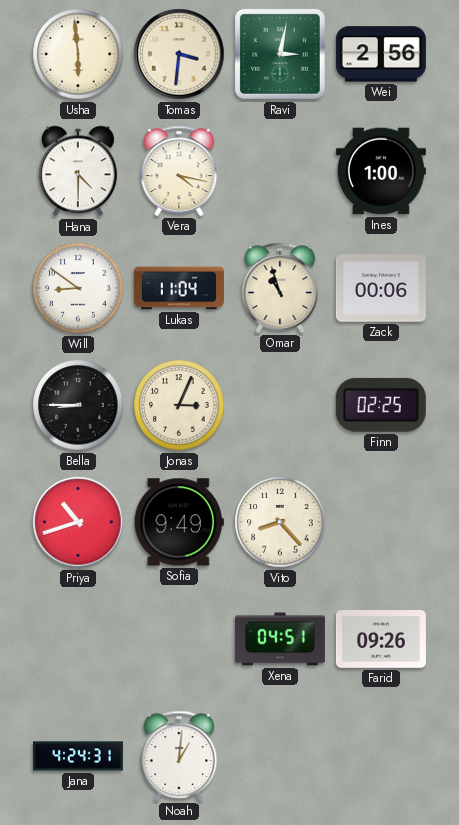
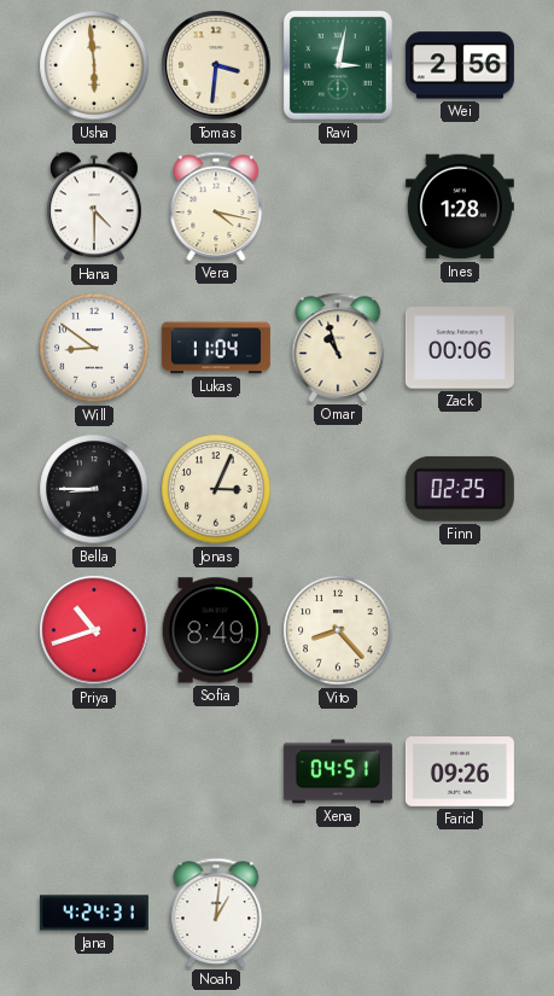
Ines: 1:00 -> 1:28 (460, 206)
Sofia: 9:49 -> 8:49 (216, 630)
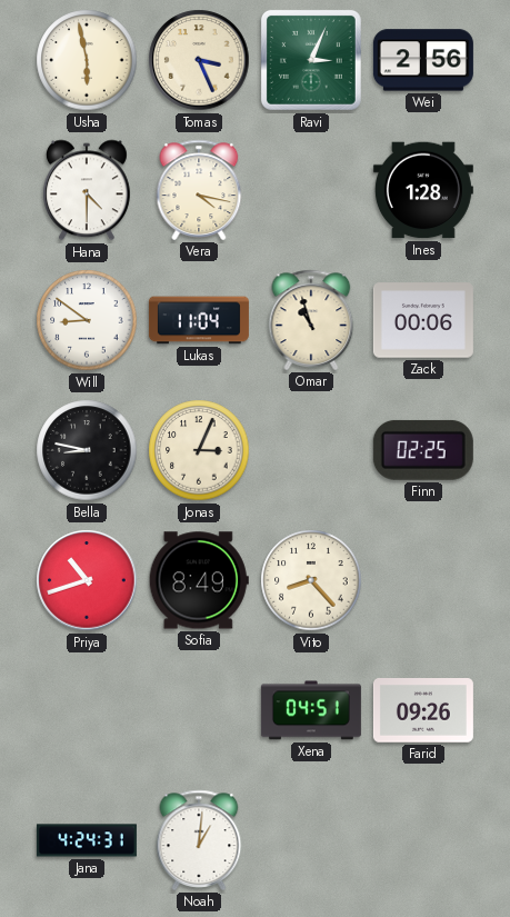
Usha: 5:59 -> 5:58 (87, 60)
Tomas: 3:31 -> 3:26 (199, 60)
Ravi: 3:02 -> 3:04 (311, 60)
Bella: 8:45 -> 8:47 (87, 450)
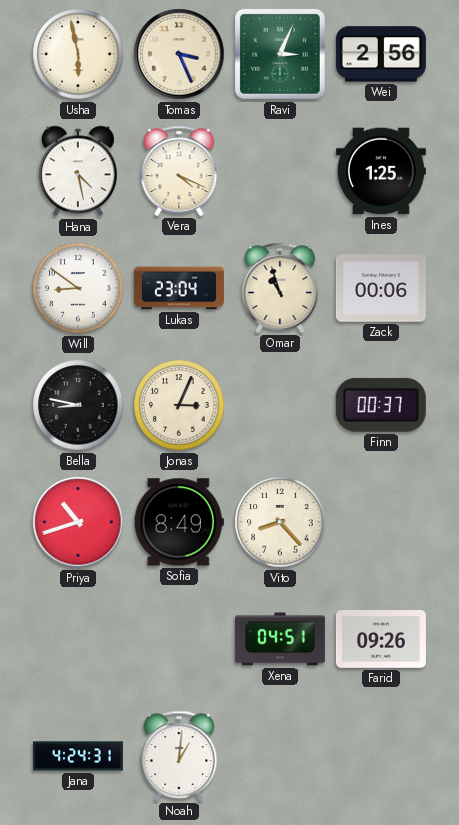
Hana: 4:30 -> 4:28 (78, 171)
Vera: 4:17 -> 4:19 (179, 171)
Ines: 1:28 -> 1:25 (381, 171)
Lukas: 11:04 -> 23:04 (179, 288)
Finn: 02:25 -> 00:37 (381, 405)
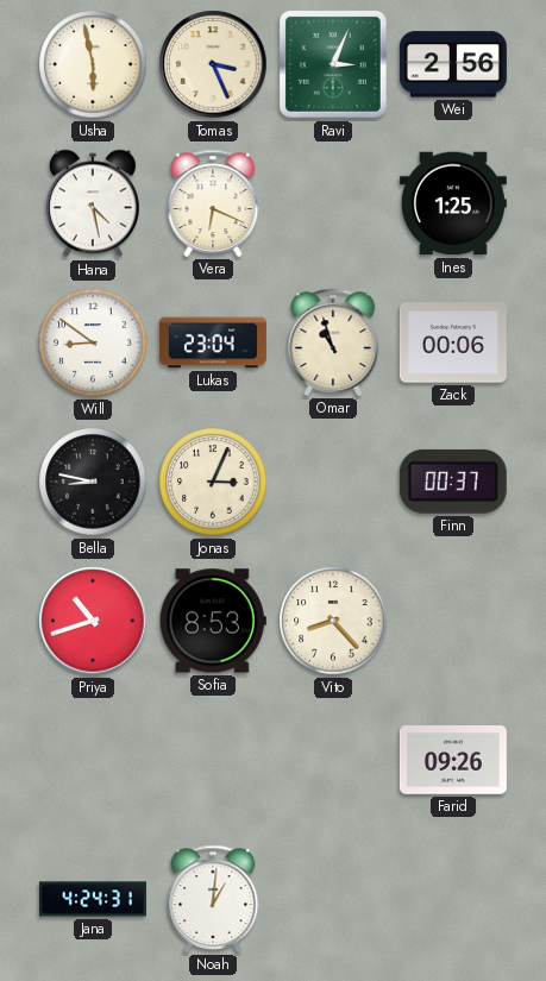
Vera: 4:19 -> 6:19 (213, 203)
Sofia: 8:49 -> 8:53 (213, 621)
Xena: 04:51 -> none (280, 639)
